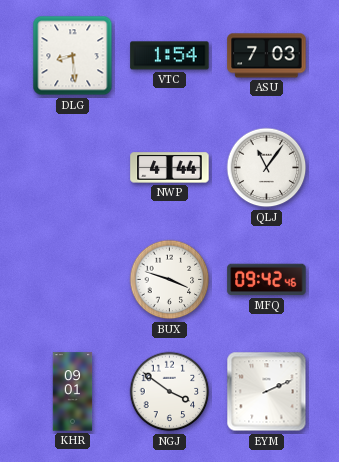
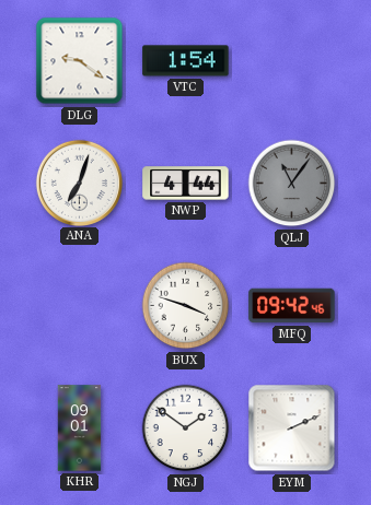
DLG: 8:29 -> 9:21 (80, 61)
ASU: 7:03 -> none (267, 56)
ANA: none -> 7:03 (79, 183)
QLJ dial: white -> grey (292, 184)
NGJ: 3:51 -> 1:51 (186, 428)
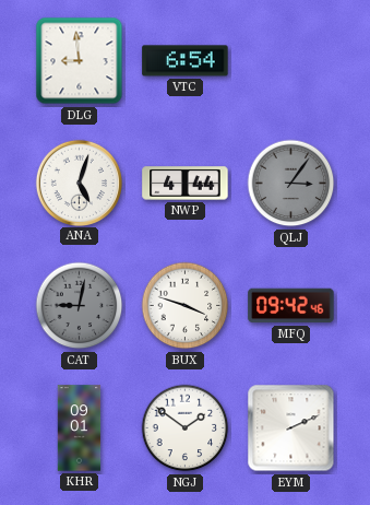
DLG: 9:21 -> 8:59 (80, 61)
VTC: 1:54 -> 6:54 (186, 61)
ANA: 7:03 -> 5:03 (79, 183)
QLJ: 11:06 -> 3:06 (291, 184)
CAT: none -> 9:02 (80, 306)
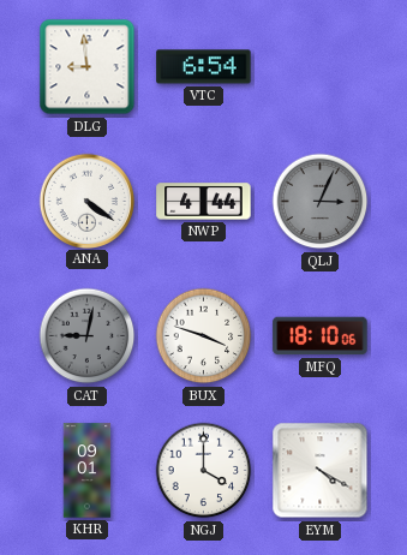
ANA: 5:03 -> 4:21 (86, 201)
QLJ: 3:06 -> 3:04 (321, 202)
MFQ: 09:42 -> 18:10 (321, 336)
NGJ: 1:51 -> 4:00 (204, 471)
EYM: 2:11 -> 4:20 (321, 471)
